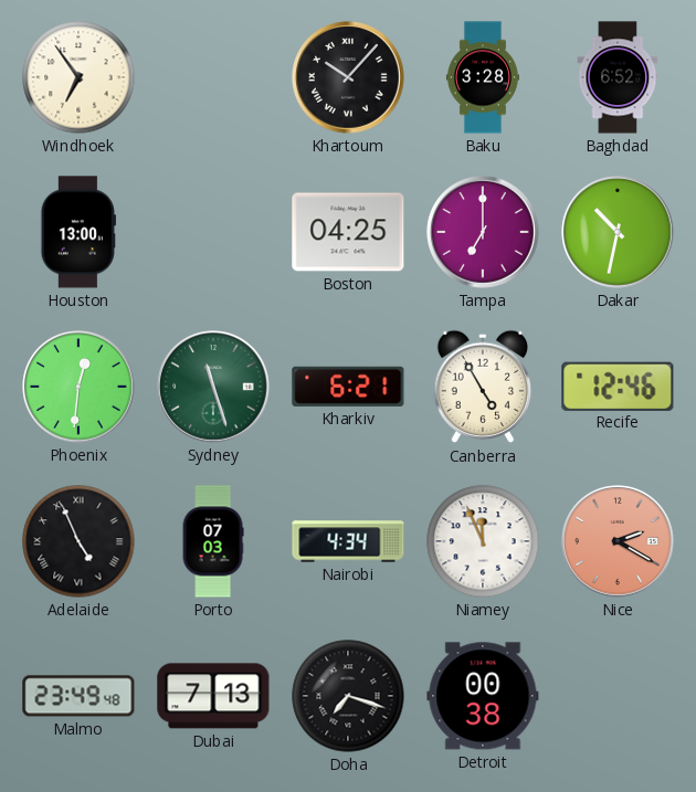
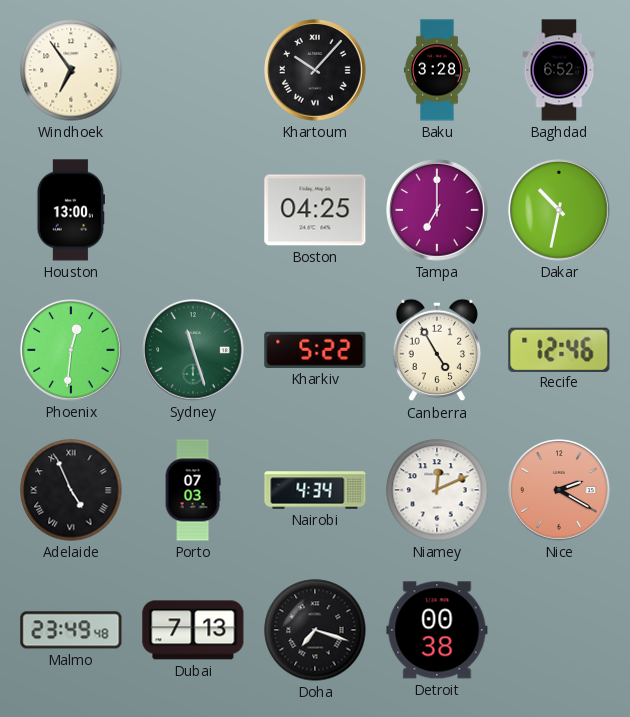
Kharkiv: 6:21 -> 5:22 (315, 350)
Niamey: 11:56 -> 12:11 (437, 490)
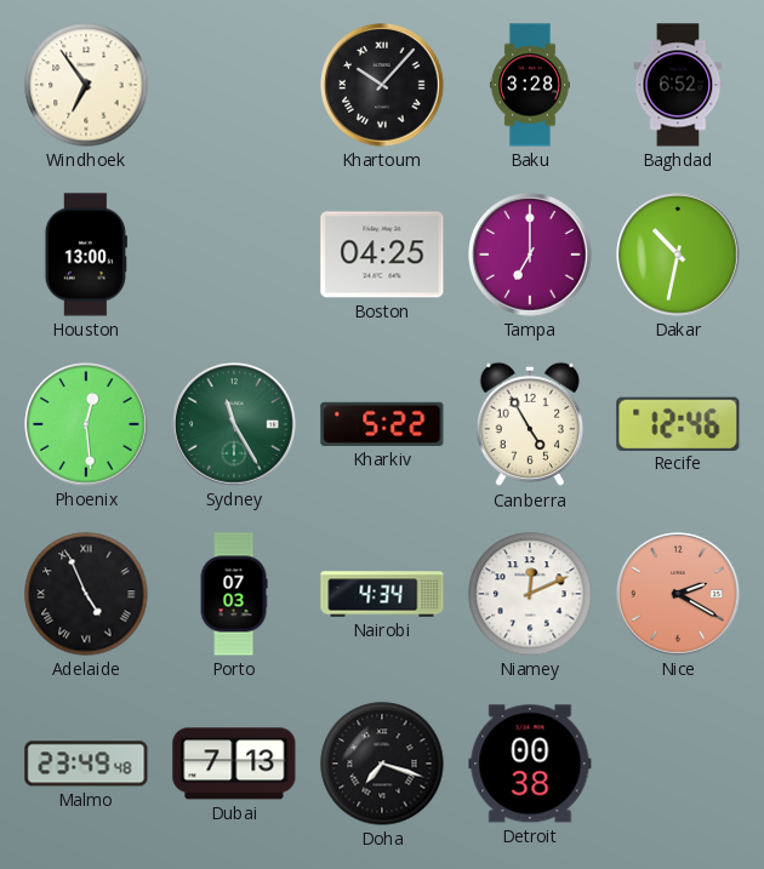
Phoenix: 12:31 -> 12:29 (86, 424)
Sydney: 11:27 -> 11:25 (234, 424)
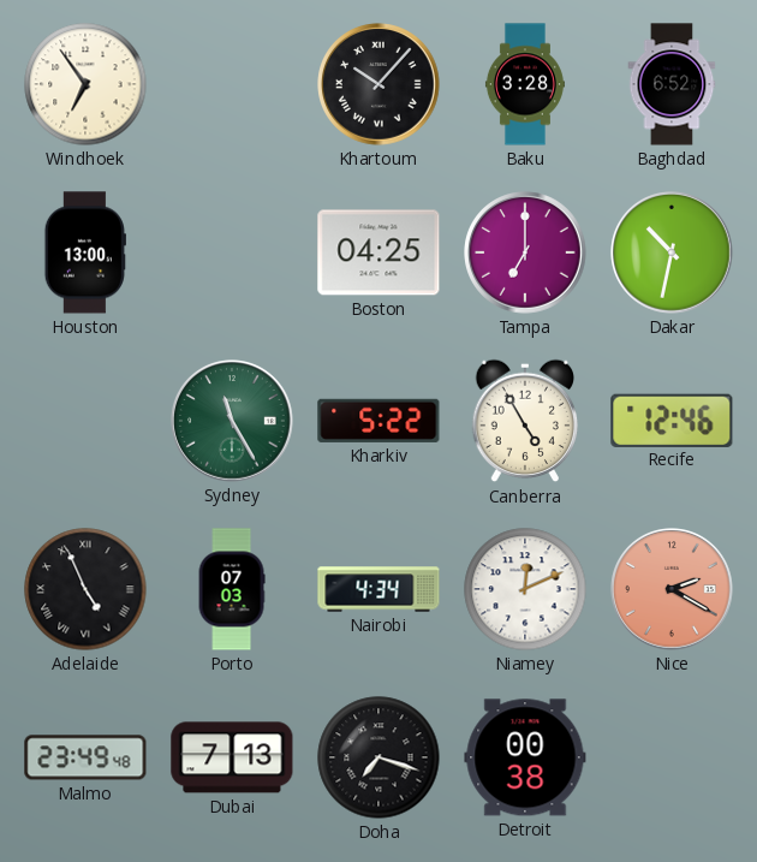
Phoenix: 12:29 -> none (86, 424)
